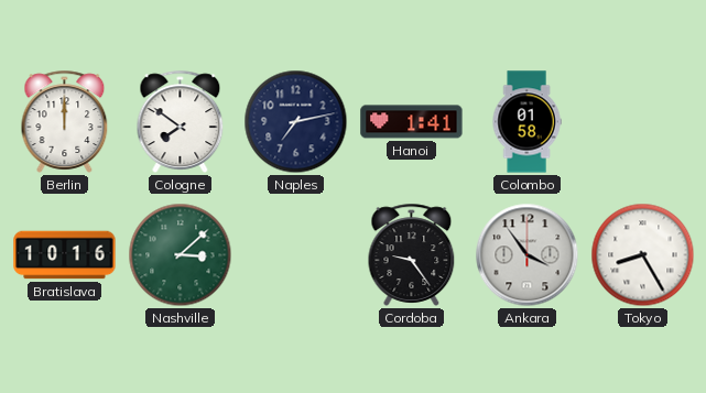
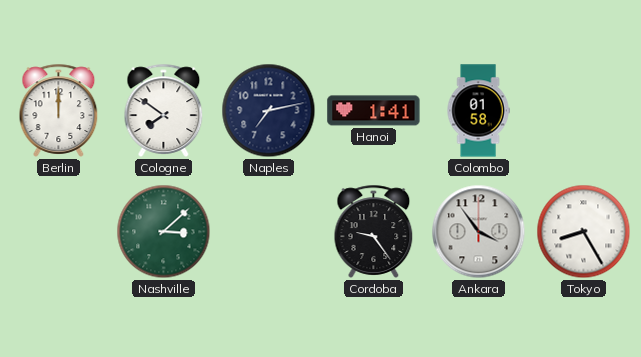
Bratislava: 10:16 -> none (65, 255)
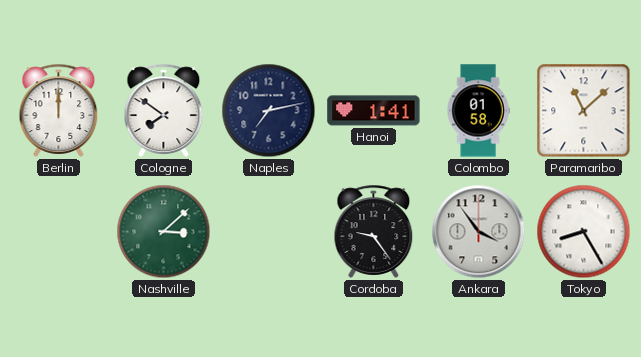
Paramaribo: none -> 11:08 (584, 111)
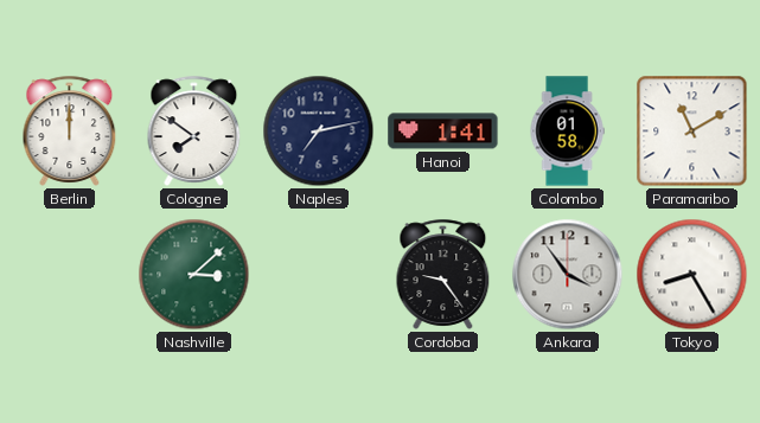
Paramaribo: 11:08 -> 11:10 (692, 132)
